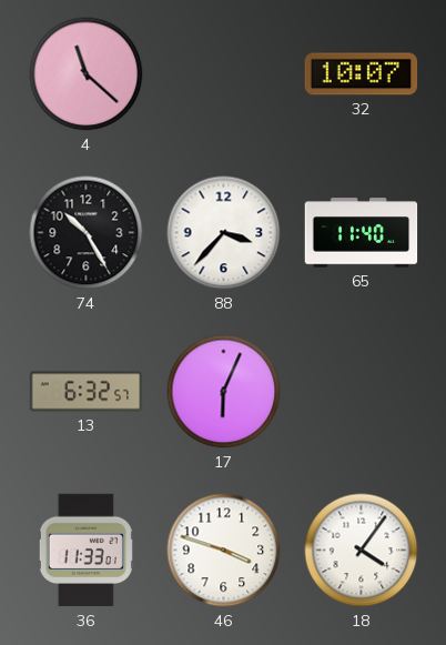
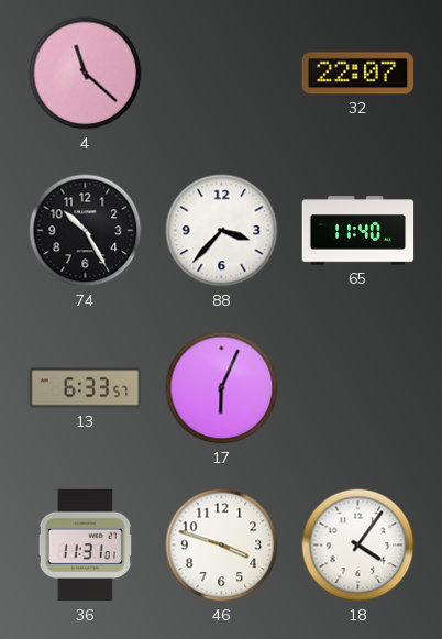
32: 10:07 -> 22:07 (358, 74)
13: 6:32 -> 6:33 (86, 388)
36: 11:33 -> 11:31 (85, 546)
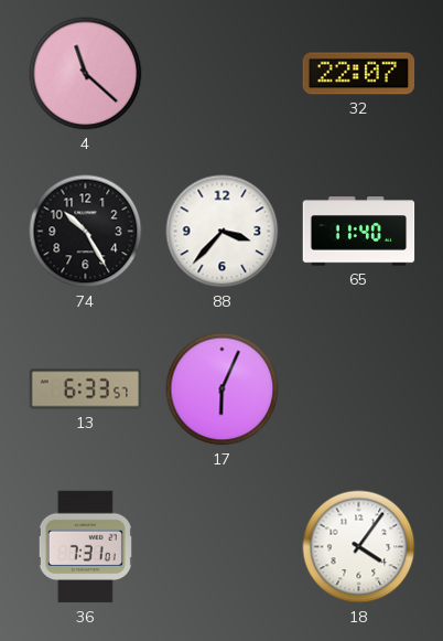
36: 11:31 -> 7:31 (85, 547)
46: 3:48 -> none (222, 546)
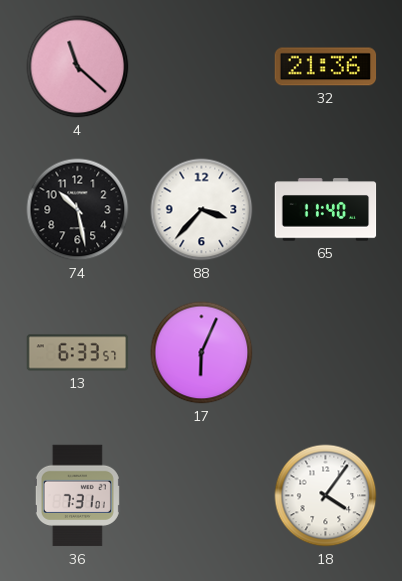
32: 22:07 -> 21:36 (326, 67)
74: 10:25 -> 10:28 (78, 210)
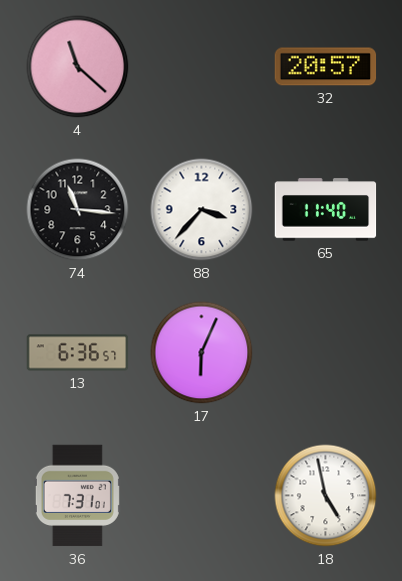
32: 21:36 -> 20:57 (326, 67)
74: 10:28 -> 11:16 (78, 210)
13: 6:33 -> 6:36 (78, 353)
18: 4:06 -> 4:58 (326, 496)
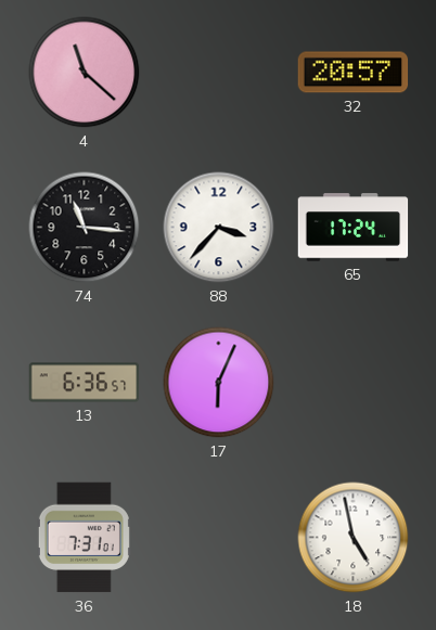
65: 11:40 -> 17:24 (354, 228)
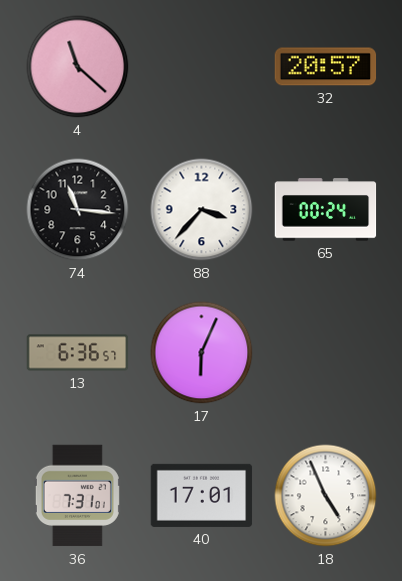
65: 17:24 -> 00:24 (326, 210)
40: none -> 17:01 (202, 495)
18: 4:58 -> 4:56 (326, 496)
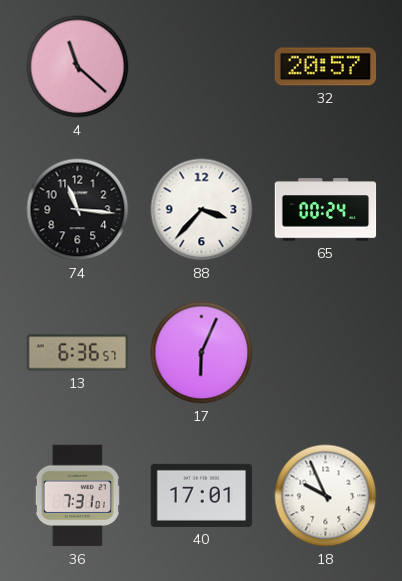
18: 4:56 -> 9:56 (326, 496)
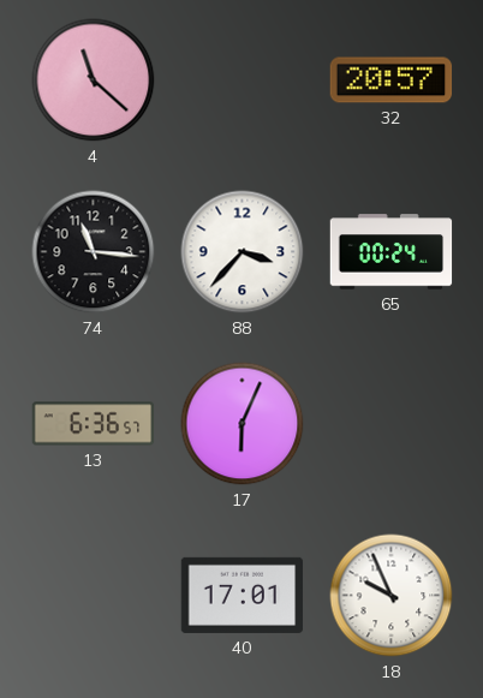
36: 7:31 -> none (77, 496)
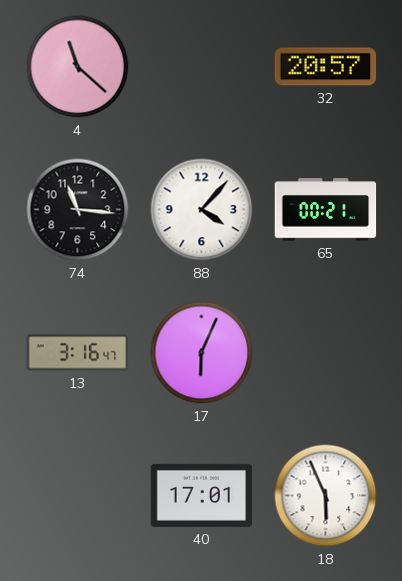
88: 3:37 -> 4:07 (202, 210)
65: 00:24 -> 00:21 (326, 210)
13: 6:36 -> 3:16 (78, 353)
18: 9:56 -> 5:56 (326, 496)
